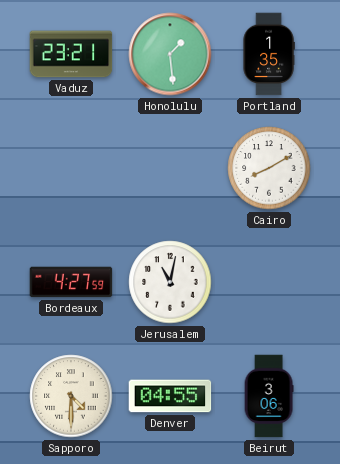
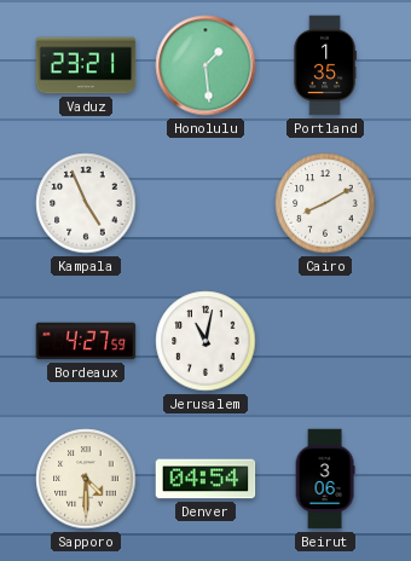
Kampala: none -> 4:56 (86, 203)
Denver: 04:55 -> 04:54 (205, 479)
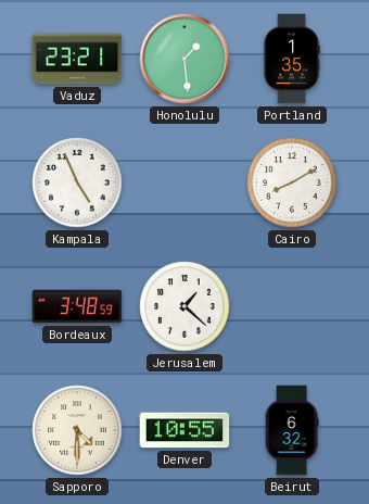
Bordeaux: 4:27 -> 3:48 (77, 306)
Jerusalem: 11:02 -> 1:22 (184, 306)
Denver: 04:54 -> 10:55 (184, 430)
Beirut: 3:06 -> 6:32 (292, 430)
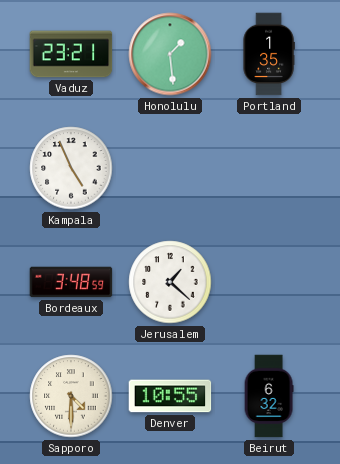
Cairo: 8:10 -> none (292, 182)
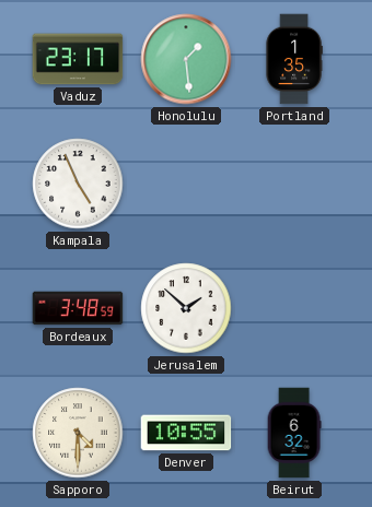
Vaduz: 23:21 -> 23:17 (78, 59)
Jerusalem: 1:22 -> 1:52 (186, 308)
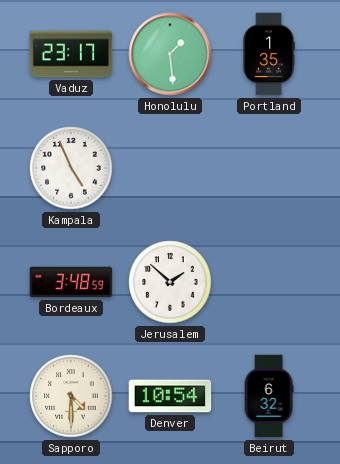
Denver: 10:55 -> 10:54 (170, 396)
